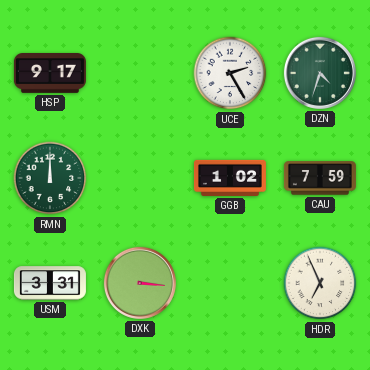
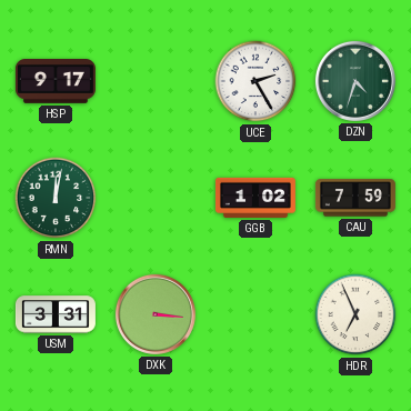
RMN: 12:00 -> 12:02 (56, 198)
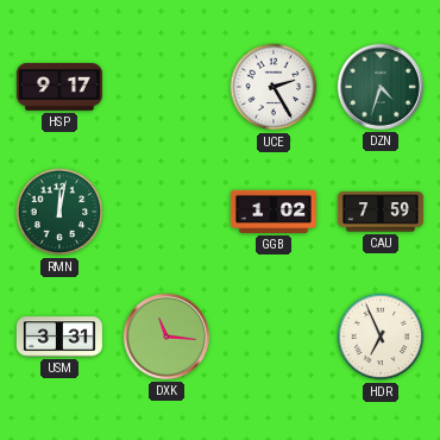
DXK: 3:16 -> 11:16 (166, 337)
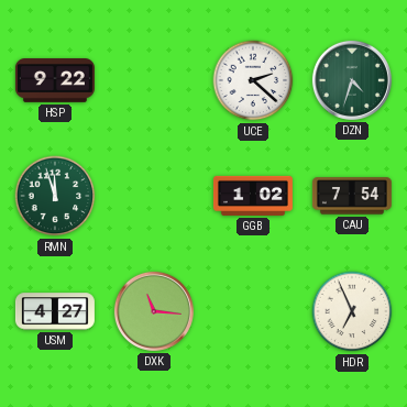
HSP: 9:17 -> 9:22 (55, 81)
UCE: 2:25 -> 2:22 (253, 80)
RMN: 12:02 -> 11:57 (55, 196)
CAU: 7:59 -> 7:54 (352, 196)
USM: 3:31 -> 4:27 (55, 311)
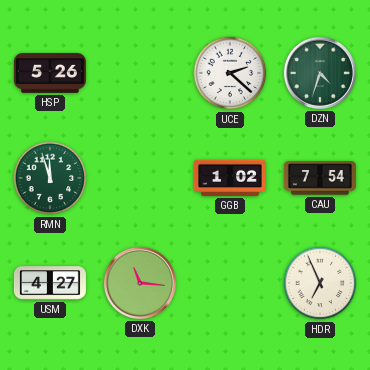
HSP: 9:22 -> 5:26 (50, 74)
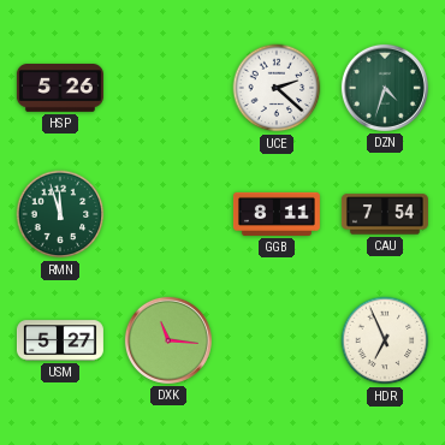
GGB: 1:02 -> 8:11 (277, 214)
USM: 4:27 -> 5:27 (60, 340)
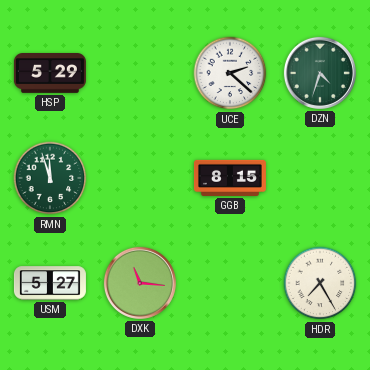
HSP: 5:26 -> 5:29 (50, 74)
GGB: 8:11 -> 8:15 (230, 178)
CAU: 7:54 -> none (385, 214)
HDR: 6:56 -> 7:25 (320, 283)
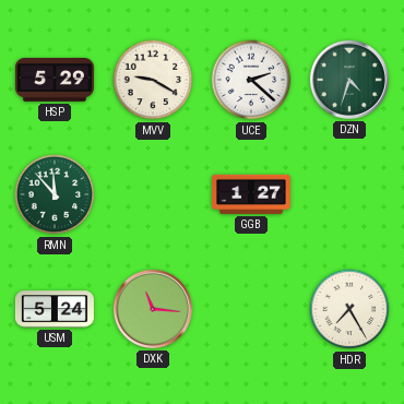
MVV: none -> 9:20 (153, 80)
RMN: 11:57 -> 11:53 (55, 194)
GGB: 8:15 -> 1:27 (251, 194)
USM: 5:27 -> 5:24 (55, 309)
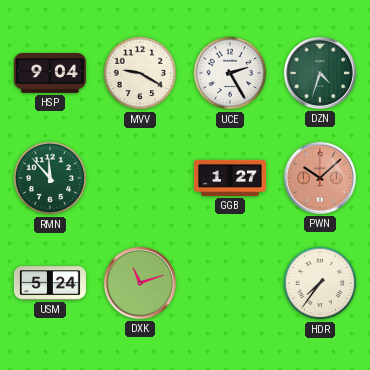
HSP: 5:29 -> 9:04 (50, 74)
UCE: 2:22 -> 2:25 (230, 73)
PWN: none -> 10:08 (320, 178)
DXK: 11:16 -> 11:12 (140, 283)
HDR: 7:25 -> 7:36 (320, 283)
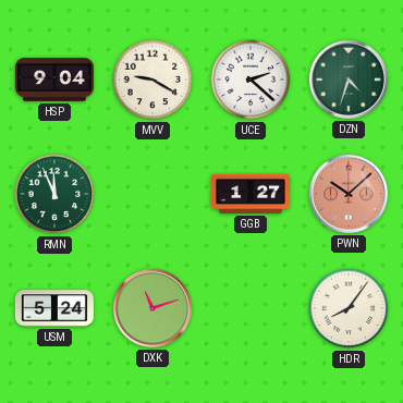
UCE: 2:25 -> 2:22 (251, 80)
RMN: 11:53 -> 11:56 (54, 194)
HDR: 7:36 -> 8:06 (349, 308)
